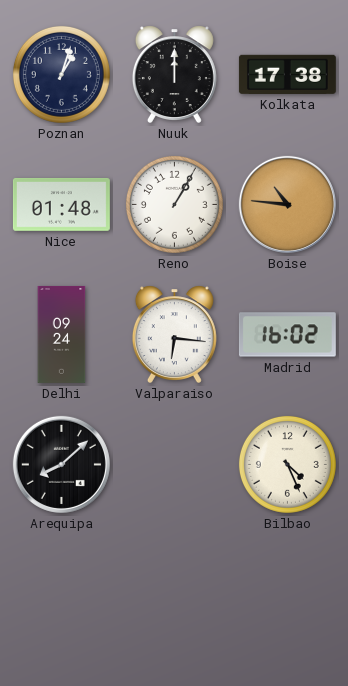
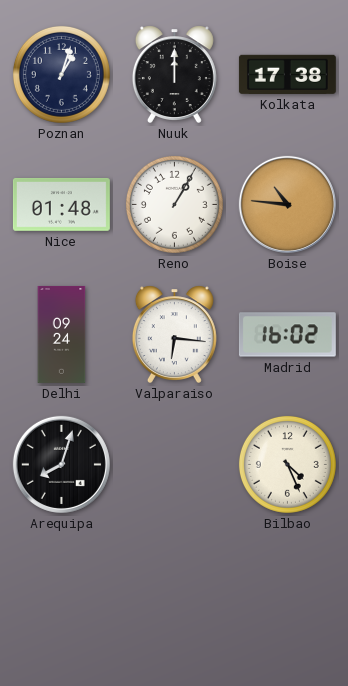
Arequipa: 8:08 -> 8:03 (61, 464)
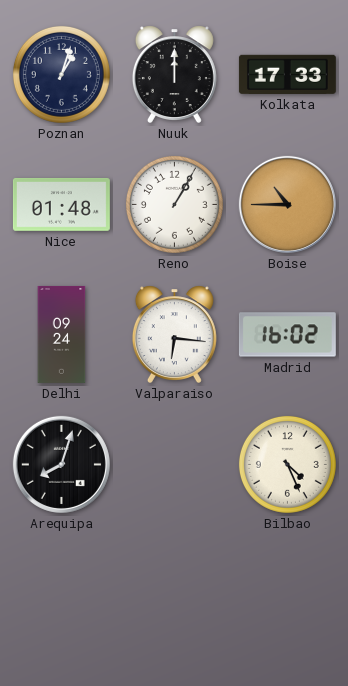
Kolkata: 17:38 -> 17:33 (287, 74)
Boise: 10:46 -> 10:45 (287, 204)
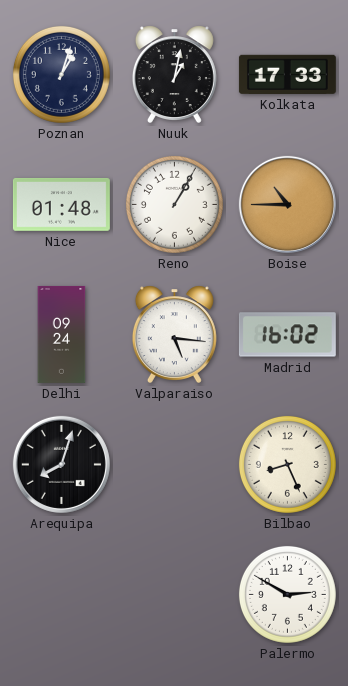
Nuuk: 12:00 -> 1:02 (174, 74)
Valparaiso: 6:16 -> 5:16 (174, 334)
Bilbao: 4:26 -> 8:26 (287, 464)
Palermo: none -> 2:50 (287, 594)
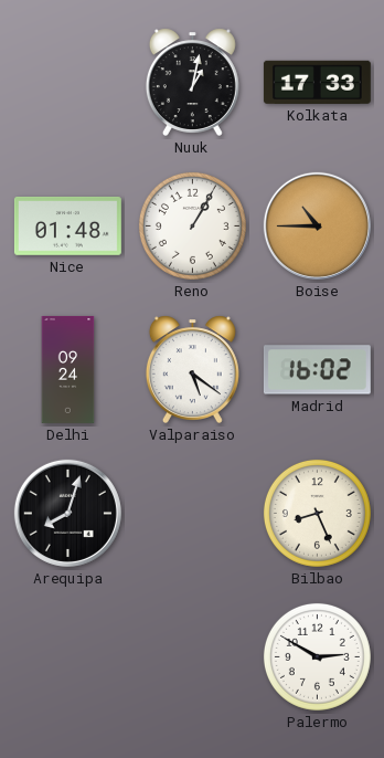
Poznan: 1:03 -> none (61, 74)
Valparaiso: 5:16 -> 5:21 (192, 369)
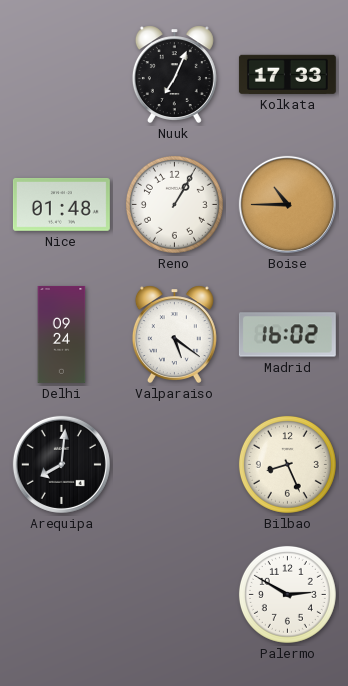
Nuuk: 1:02 -> 7:04 (174, 74)
Arequipa: 8:03 -> 8:01 (61, 464)
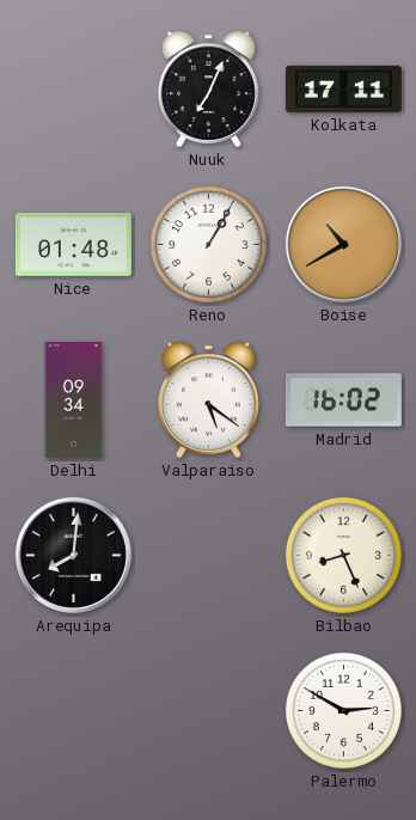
Kolkata: 17:33 -> 17:11 (343, 88)
Boise: 10:45 -> 10:40 (343, 244)
Delhi: 09:24 -> 09:34 (74, 399)
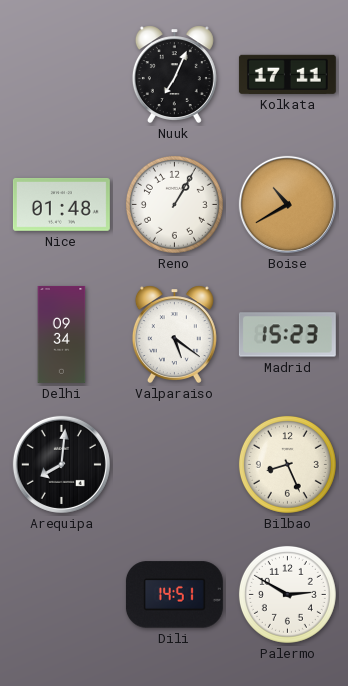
Madrid: 16:02 -> 15:23 (287, 335)
Dili: none -> 14:51 (174, 595)
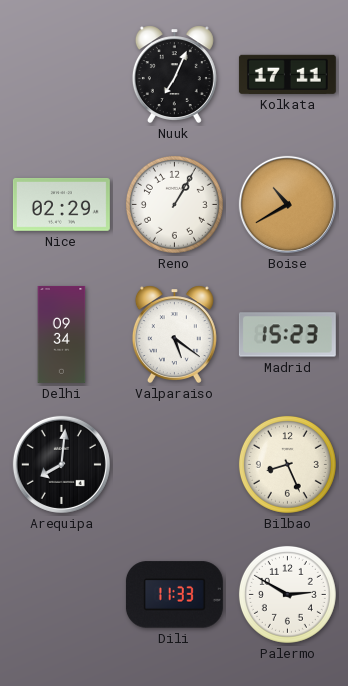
Nice: 01:48 -> 02:29 (61, 205)
Dili: 14:51 -> 11:33 (174, 595)
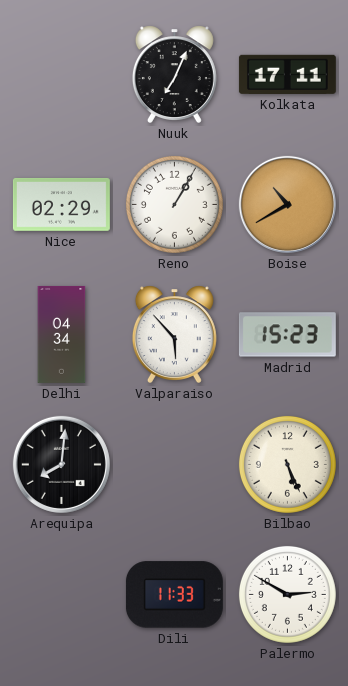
Delhi: 09:34 -> 04:34 (62, 334)
Valparaiso: 5:21 -> 5:53 (174, 334)
Bilbao: 8:26 -> 5:26 (287, 464)
